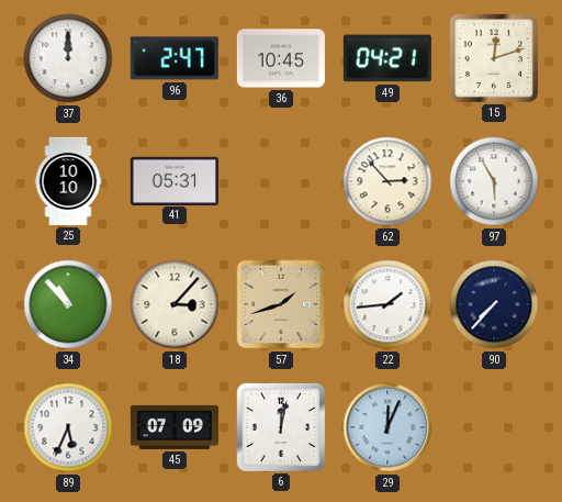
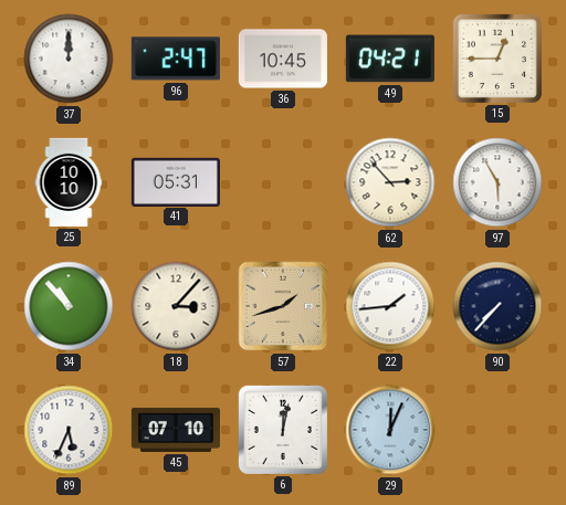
15: 12:12 -> 12:45 (497, 59)
45: 07:09 -> 07:10 (176, 430)
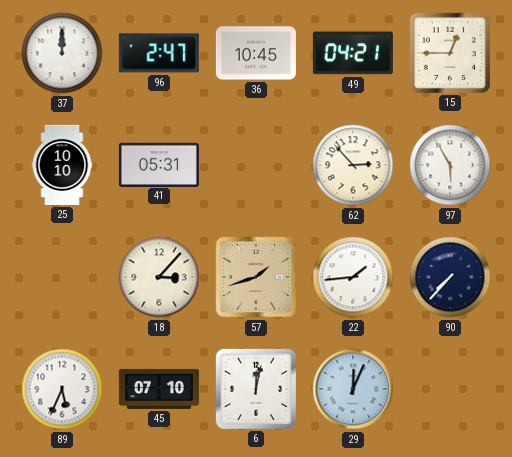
34: 10:53 -> none (69, 306)
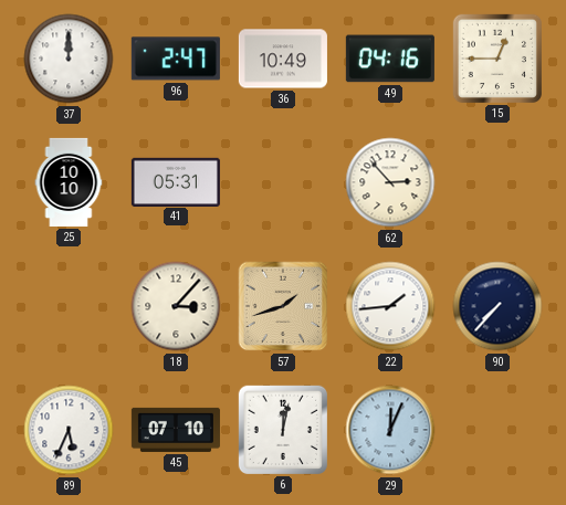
36: 10:45 -> 10:49 (283, 59)
49: 04:21 -> 04:16 (390, 59)
97: 5:55 -> none (450, 165)
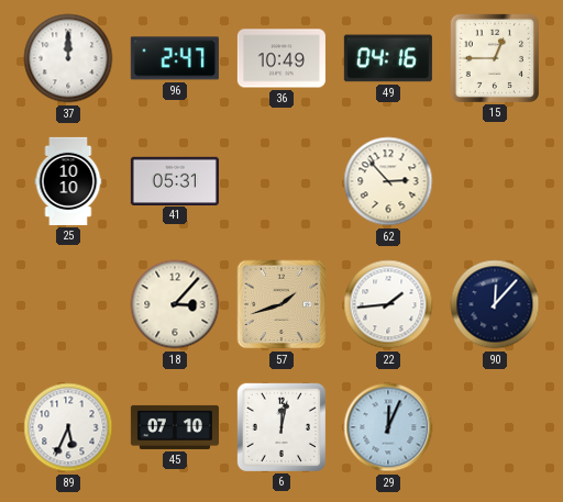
90: 7:37 -> 12:07 (495, 304)
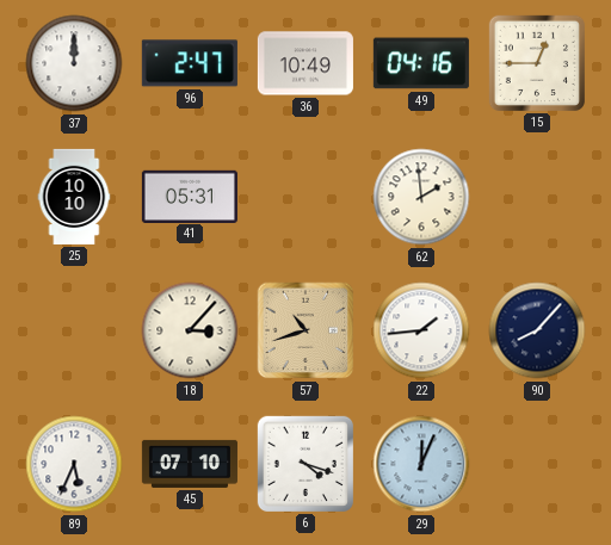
62: 2:53 -> 1:59 (421, 197)
57: 1:42 -> 10:42 (305, 330)
90: 12:07 -> 8:07 (537, 330)
6: 12:02 -> 4:18 (305, 464)
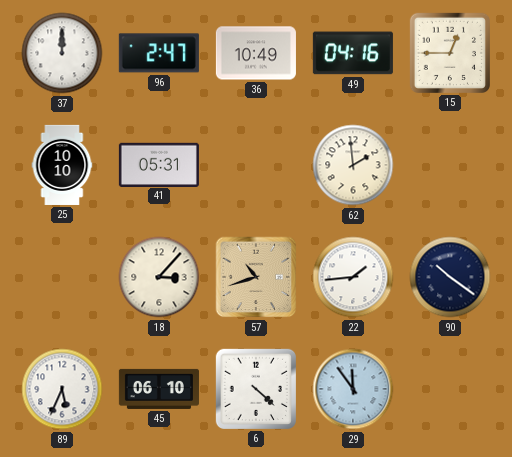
90: 8:07 -> 10:21 (450, 277)
45: 07:10 -> 06:10 (159, 389)
6: 4:18 -> 4:22 (256, 389)
29: 12:04 -> 11:54 (353, 389)
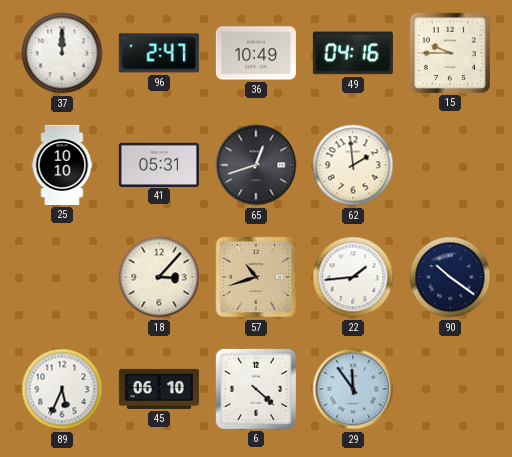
15: 12:45 -> 9:45 (450, 53)
65: none -> 12:42 (256, 165)
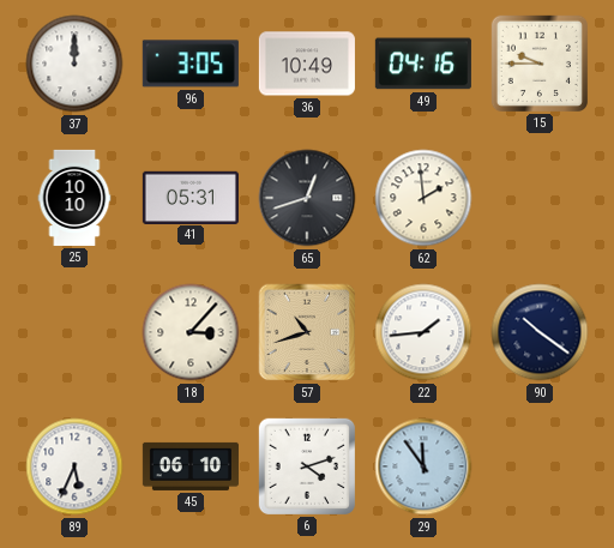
96: 2:47 -> 3:05 (191, 64)
6: 4:22 -> 4:12 (307, 466)
